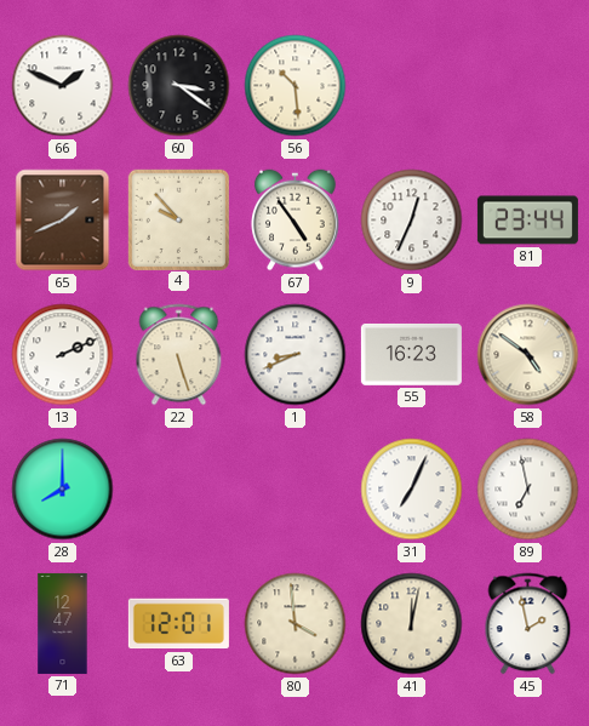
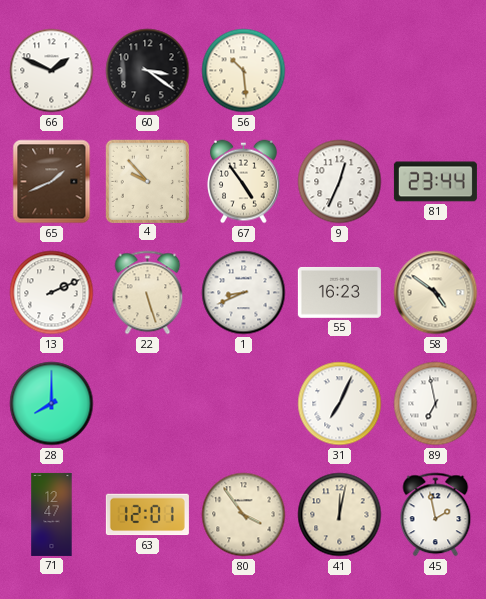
80: 3:59 -> 3:54 (244, 515)
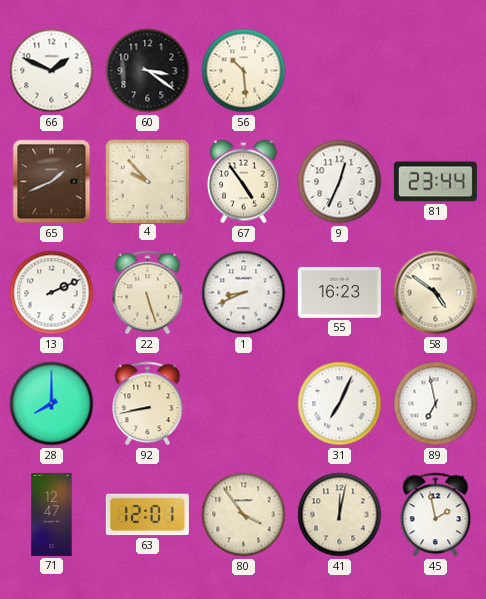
92: none -> 8:43 (148, 404)
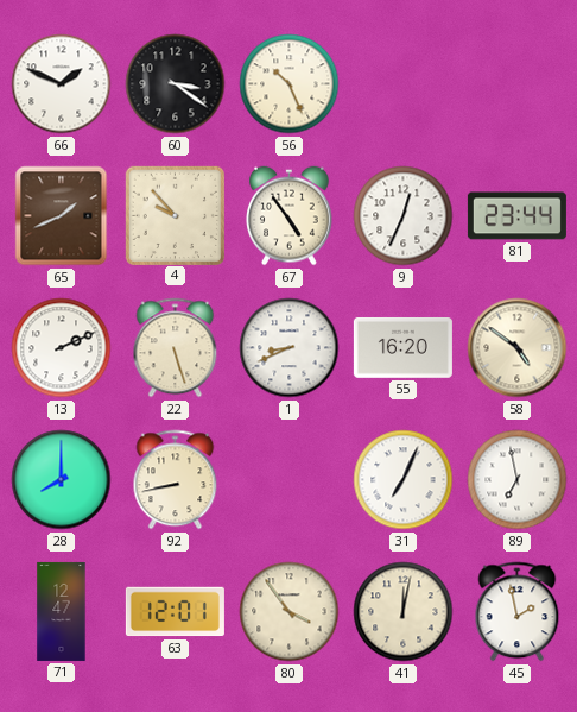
56: 10:29 -> 10:26 (290, 84)
55: 16:23 -> 16:20 (402, 348)
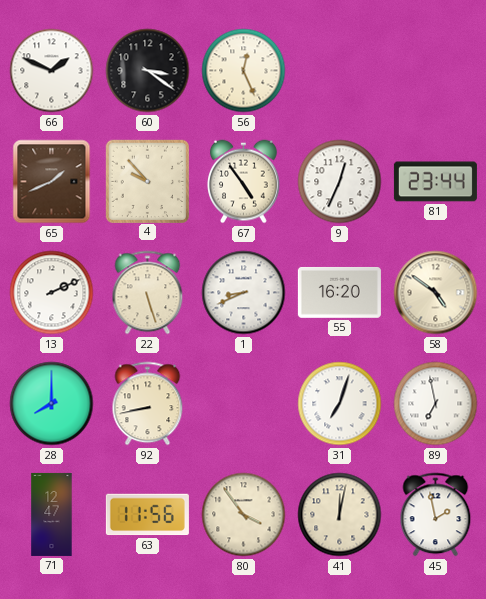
56: 10:26 -> 12:26 (244, 71)
31: 7:04 -> 7:03 (340, 404)
63: 12:01 -> 11:56 (147, 515)
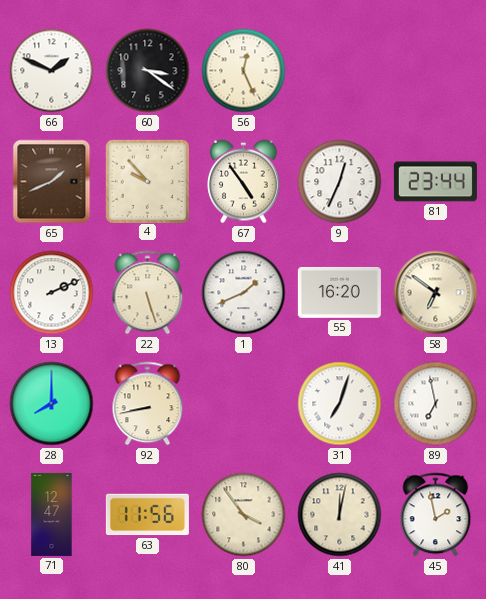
1: 8:41 -> 1:41 (244, 293)
58: 4:51 -> 6:51 (436, 293)
